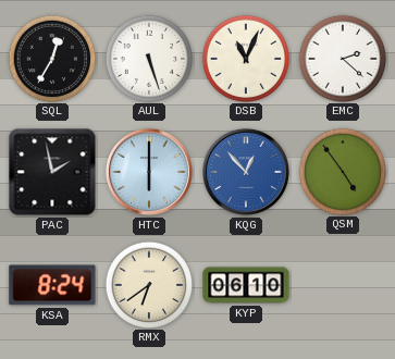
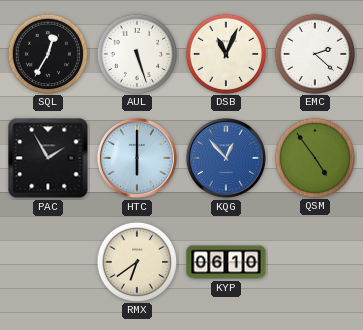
PAC: 1:58 -> 1:55 (48, 158)
KSA: 8:24 -> none (52, 285)
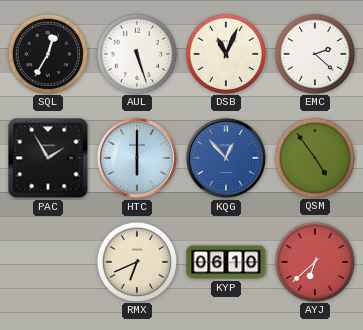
RMX: 6:39 -> 6:41 (136, 261)
AYJ: none -> 6:38 (314, 261)
